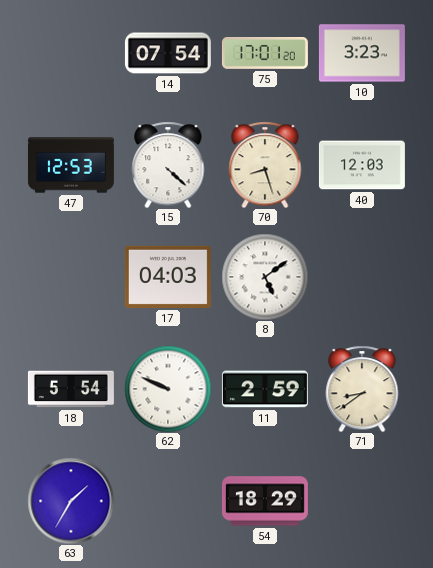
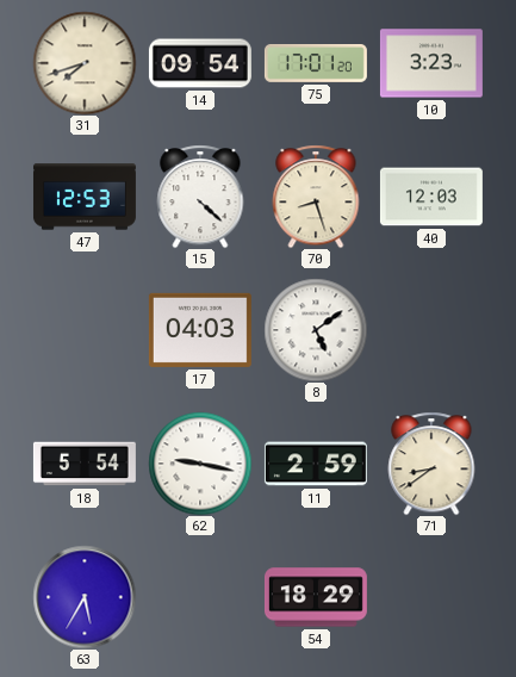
31: none -> 7:42 (85, 63)
14: 07:54 -> 09:54 (200, 63)
62: 9:49 -> 9:17 (200, 464)
63: 1:35 -> 5:35 (85, 597)
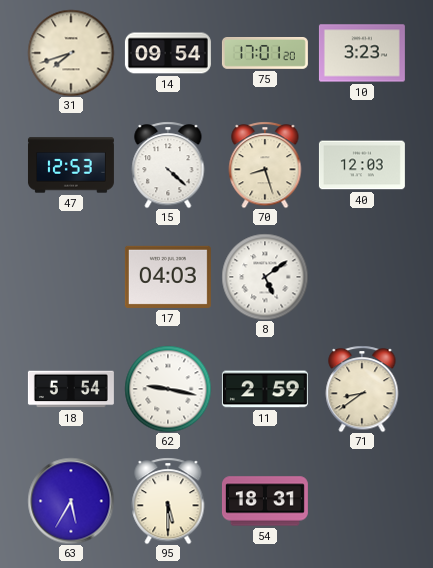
95: none -> 5:30 (168, 501)
54: 18:29 -> 18:31 (265, 501)
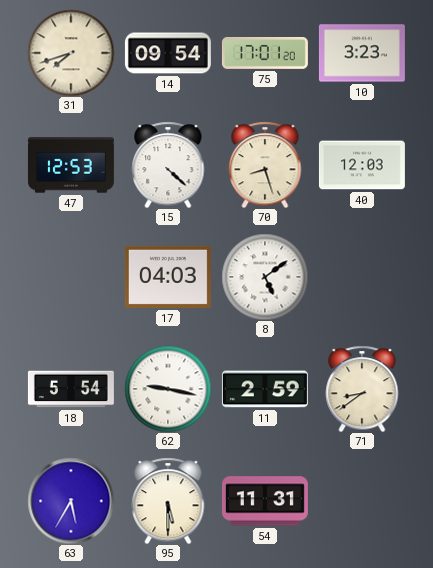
54: 18:31 -> 11:31 (265, 501)
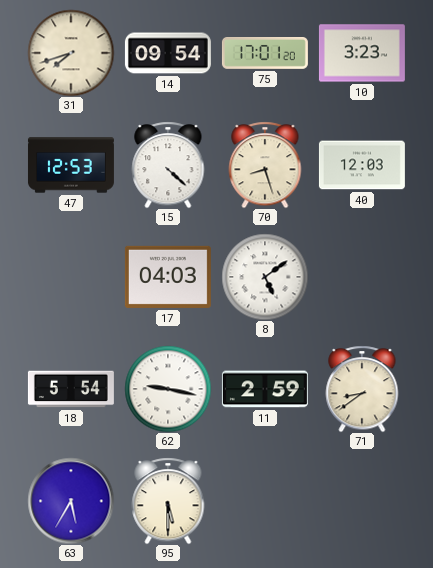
54: 11:31 -> none (265, 501)
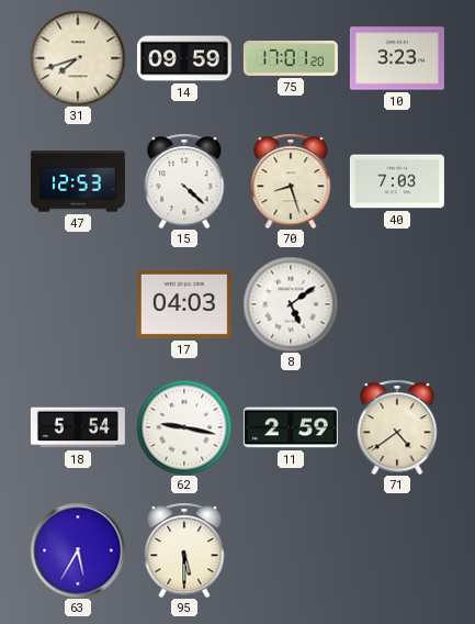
14: 09:54 -> 09:59 (184, 58)
40: 12:03 -> 7:03 (397, 181)
71: 8:39 -> 4:39 (397, 427)
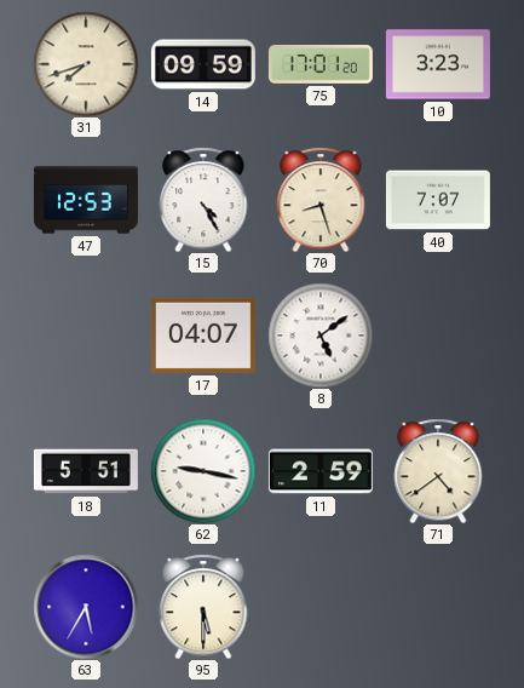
15: 4:22 -> 4:25 (203, 200)
40: 7:03 -> 7:07 (438, 200)
17: 04:03 -> 04:07 (203, 336)
18: 5:54 -> 5:51 (86, 471)
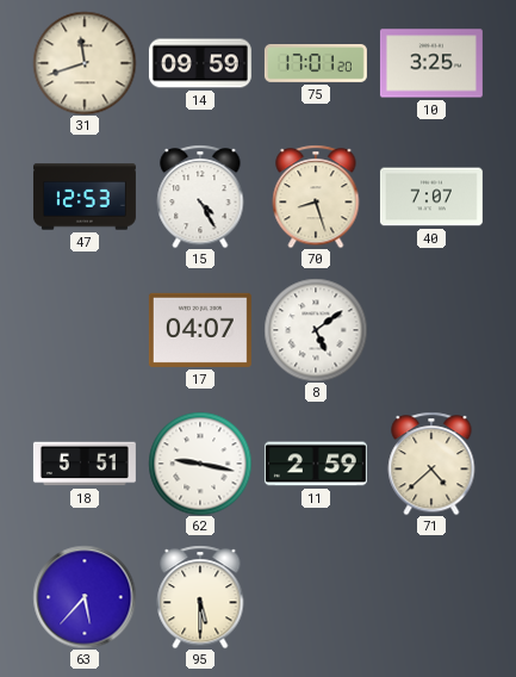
31: 7:42 -> 11:42 (85, 63)
10: 3:23 -> 3:25 (431, 63)
71: 4:39 -> 4:38 (431, 464)
63: 5:35 -> 5:37 (85, 597)
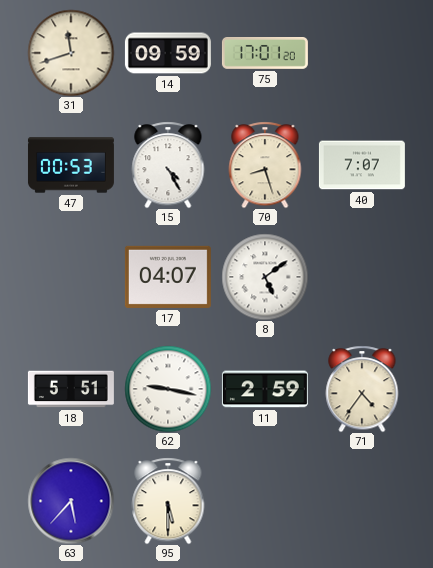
10: 3:25 -> none (431, 63)
47: 12:53 -> 00:53 (71, 165)
71: 4:38 -> 4:36 (362, 389)
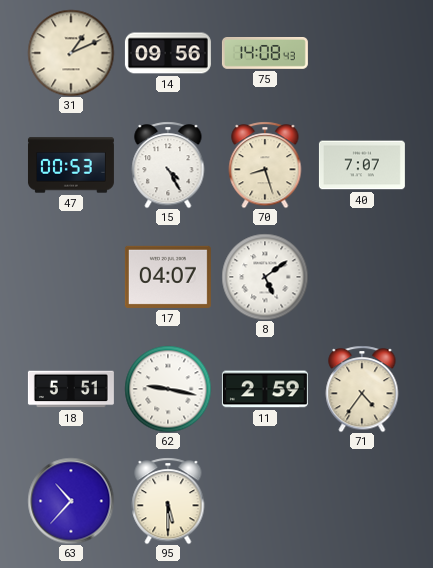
31: 11:42 -> 1:11 (71, 53)
14: 09:59 -> 09:56 (168, 53)
75: 17:01 -> 14:08 (265, 54)
63: 5:37 -> 10:37 (71, 501)
